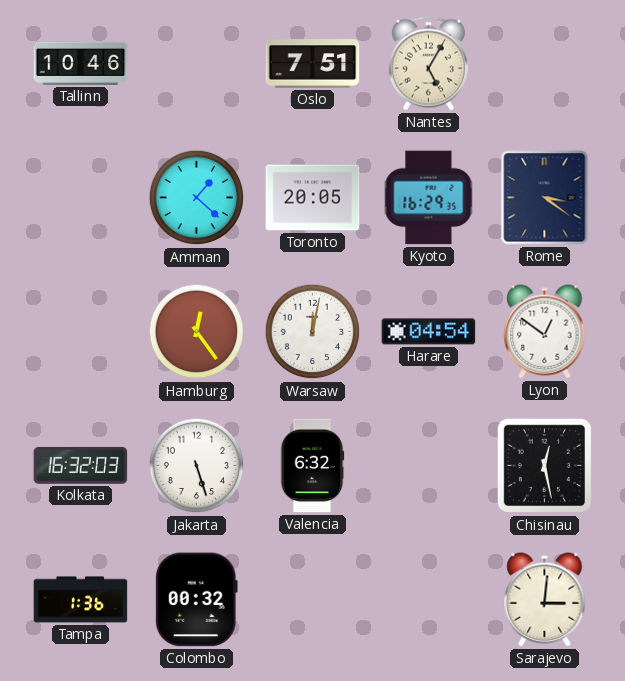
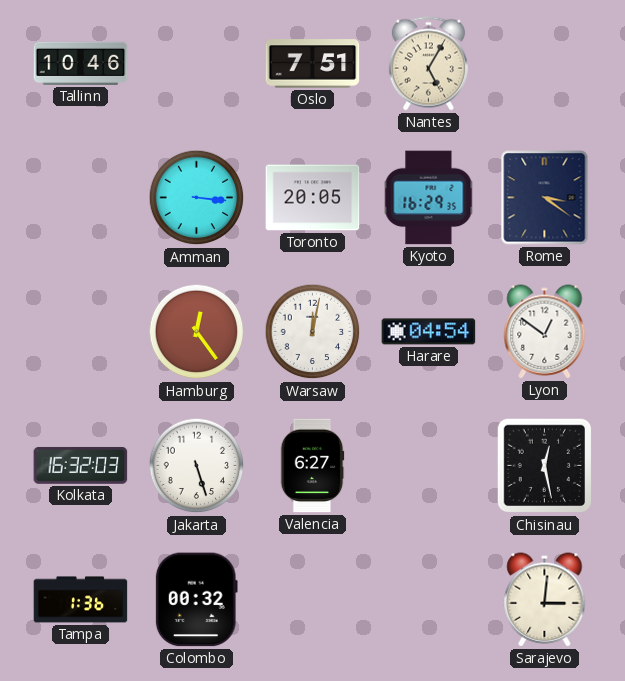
Amman: 1:22 -> 3:16 (197, 198)
Valencia: 6:32 -> 6:27 (312, 466)
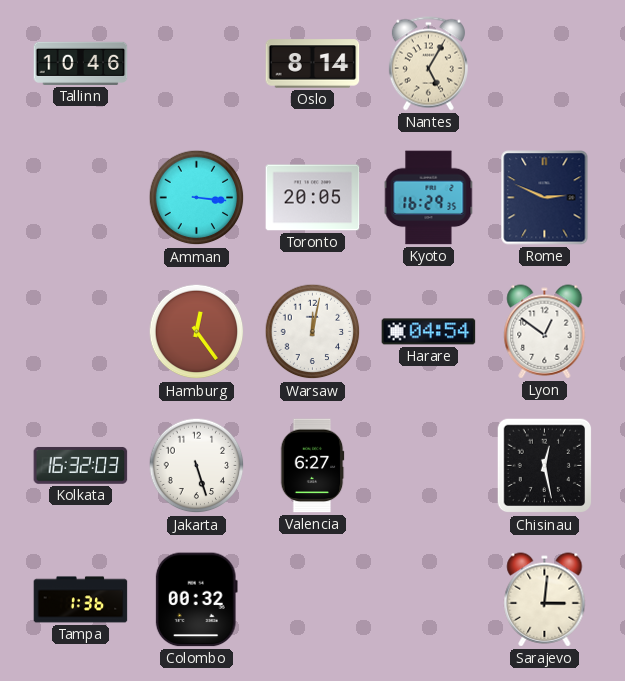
Oslo: 7:51 -> 8:14 (313, 64)
Rome: 3:21 -> 2:49 (545, 198)
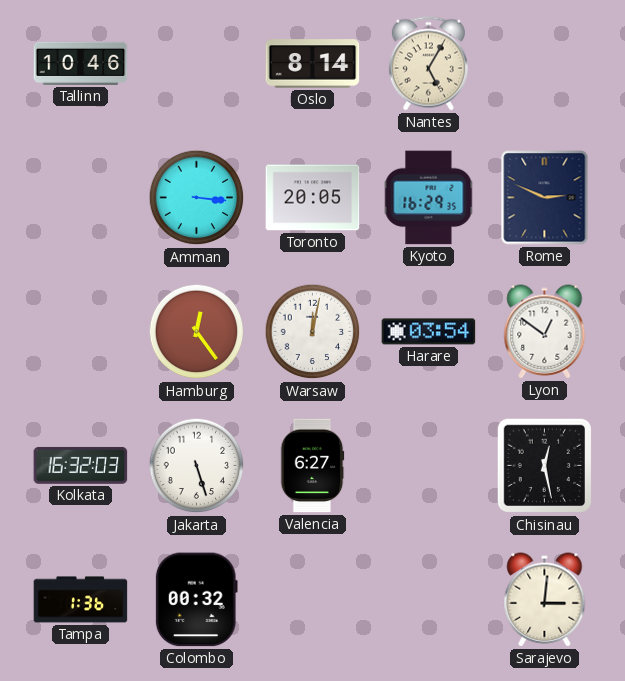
Harare: 04:54 -> 03:54 (429, 332)
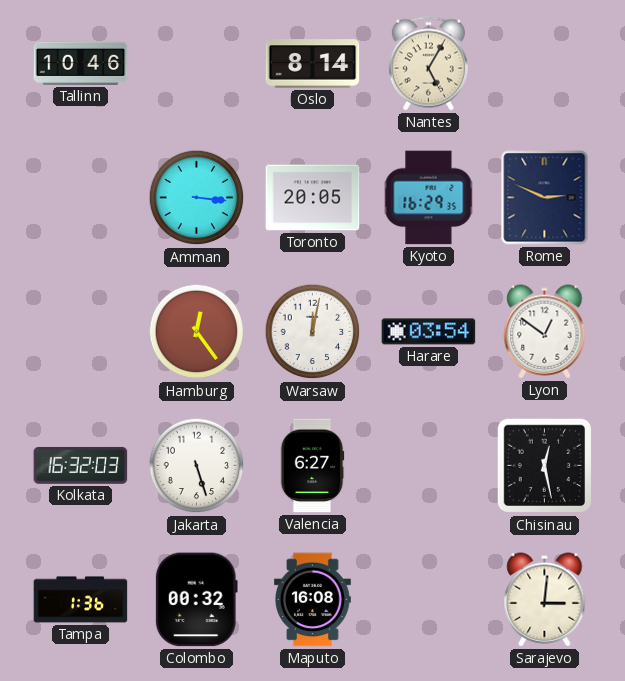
Maputo: none -> 16:08 (313, 600)
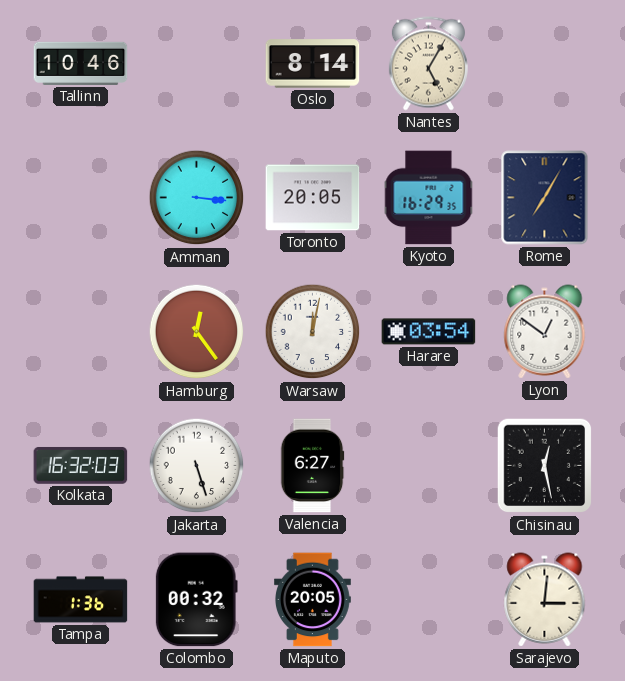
Rome: 2:49 -> 7:05 (545, 198)
Maputo: 16:08 -> 20:05 (313, 600)
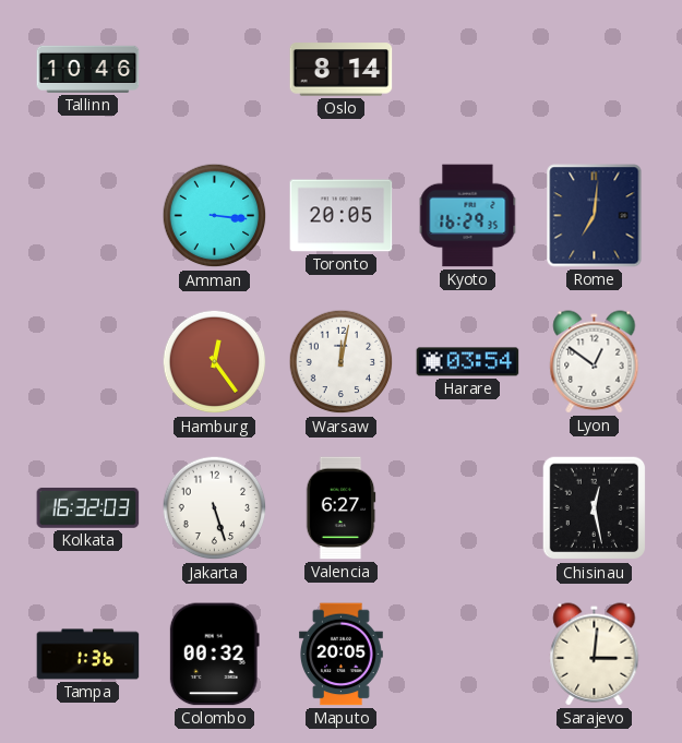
Nantes: 5:05 -> none (428, 64)
Rome: 7:05 -> 7:01 (595, 216)
